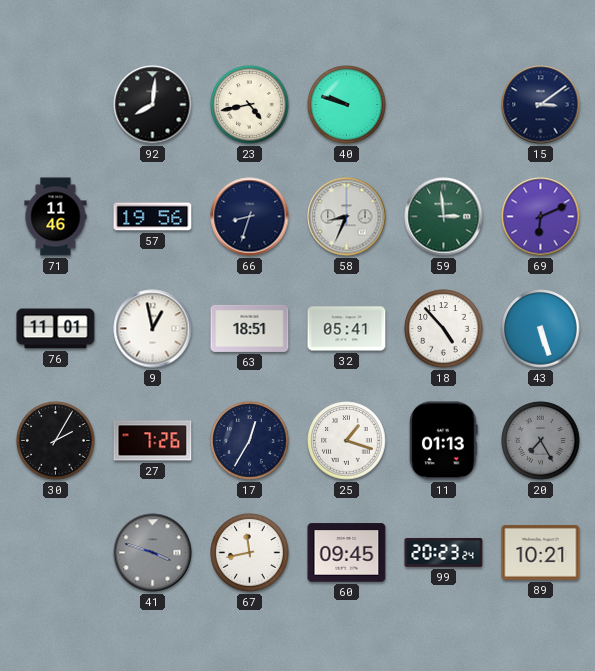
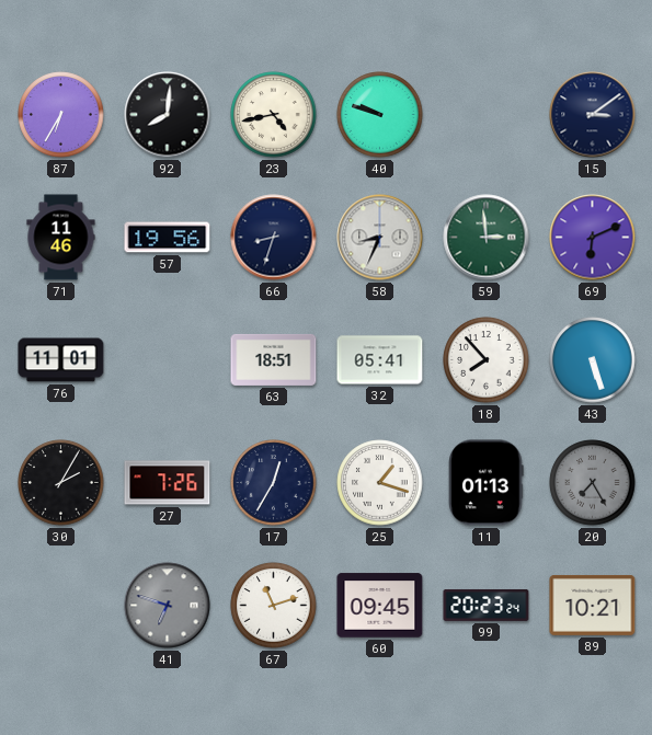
87: none -> 6:35 (61, 115)
9: 12:58 -> none (153, 329)
18: 4:53 -> 7:53 (487, 360)
41: 3:48 -> 6:48 (168, 606)
67: 11:43 -> 11:12 (274, 606)
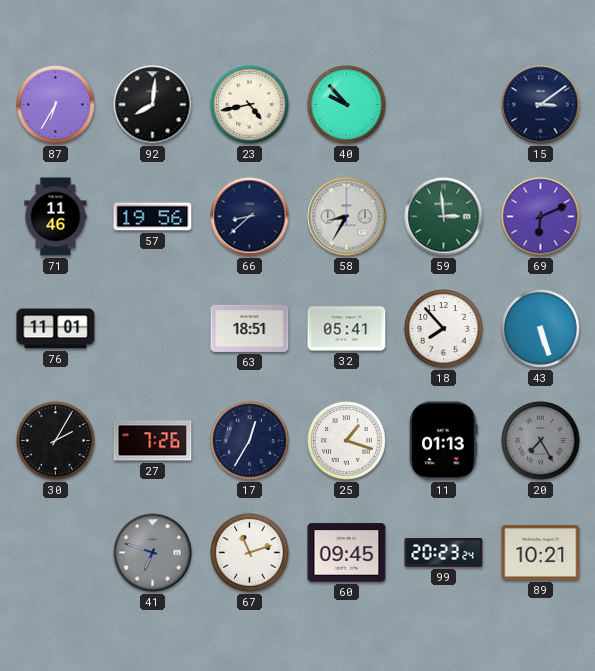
40: 9:48 -> 9:53 (347, 105)
66: 8:33 -> 8:38 (250, 217)
58: 8:34 -> 8:35 (347, 217)
